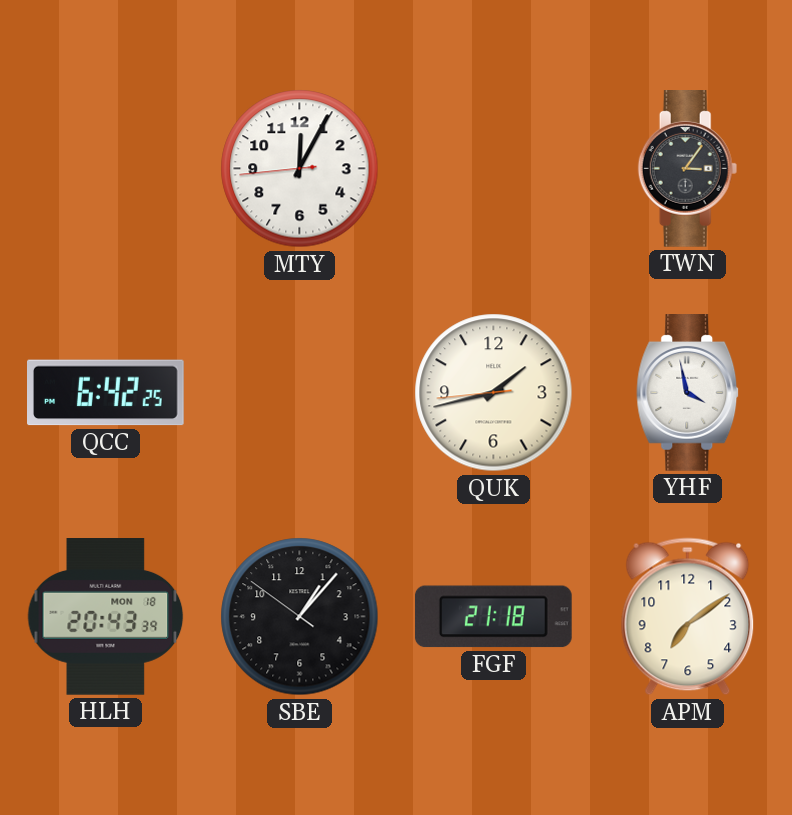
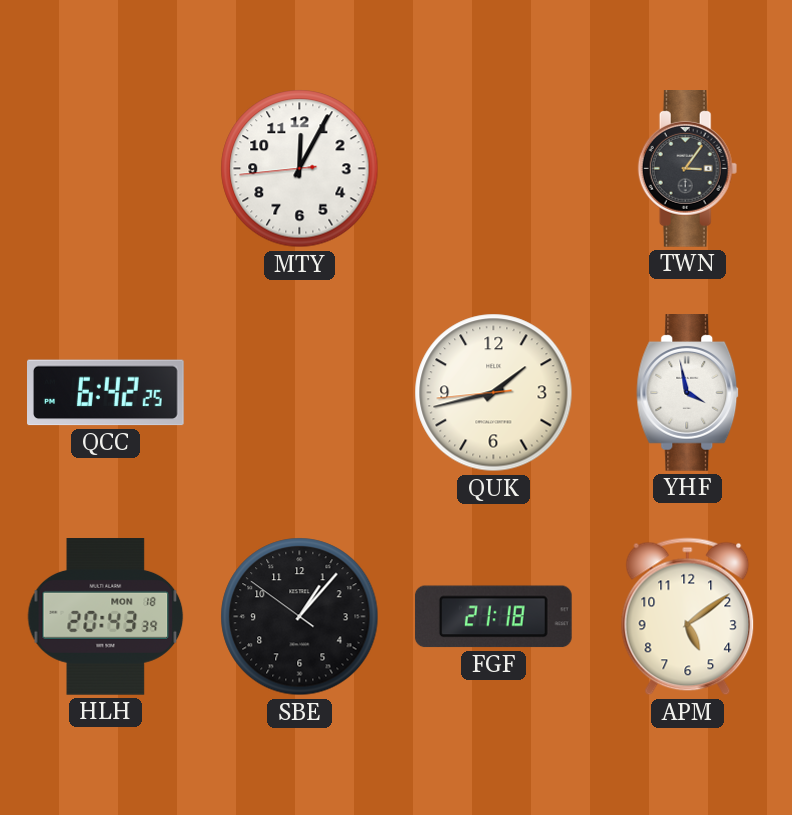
APM: 7:09 -> 5:09 (688, 617)
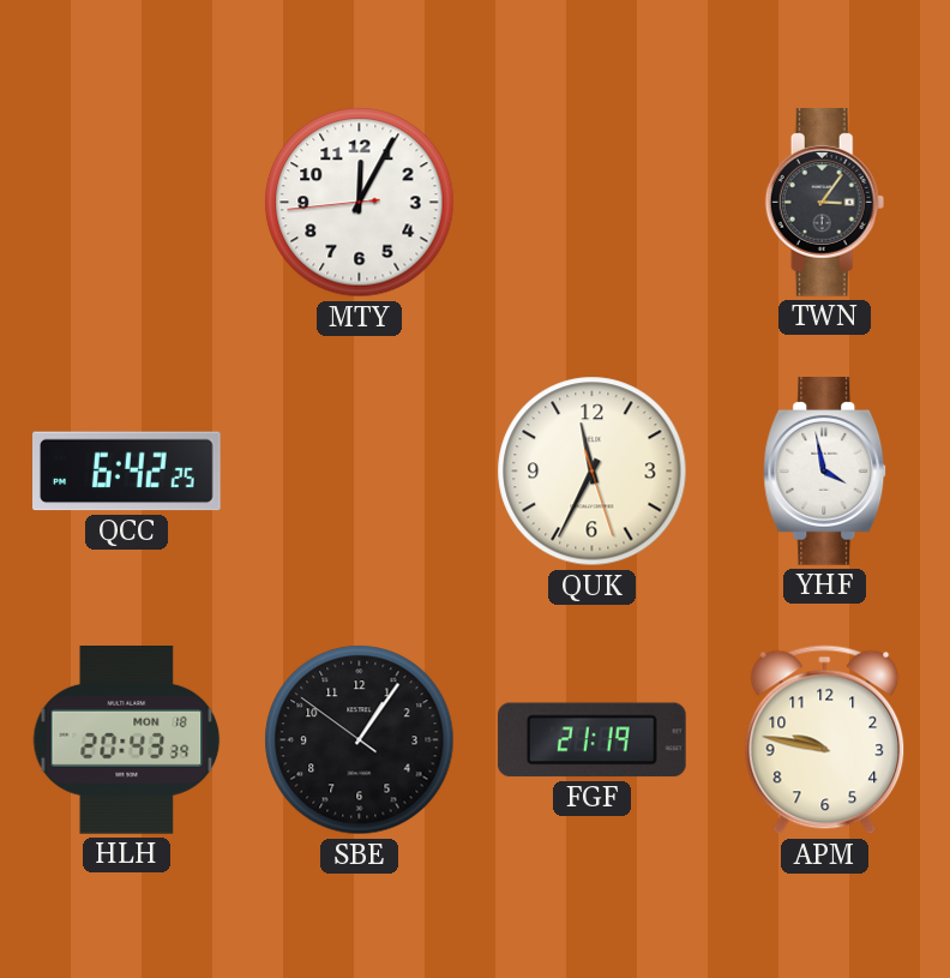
QUK: 1:42 -> 11:34 (593, 472)
SBE: 1:06 -> 1:05 (360, 740)
FGF: 21:18 -> 21:19 (591, 740)
APM: 5:09 -> 9:47 (825, 740)
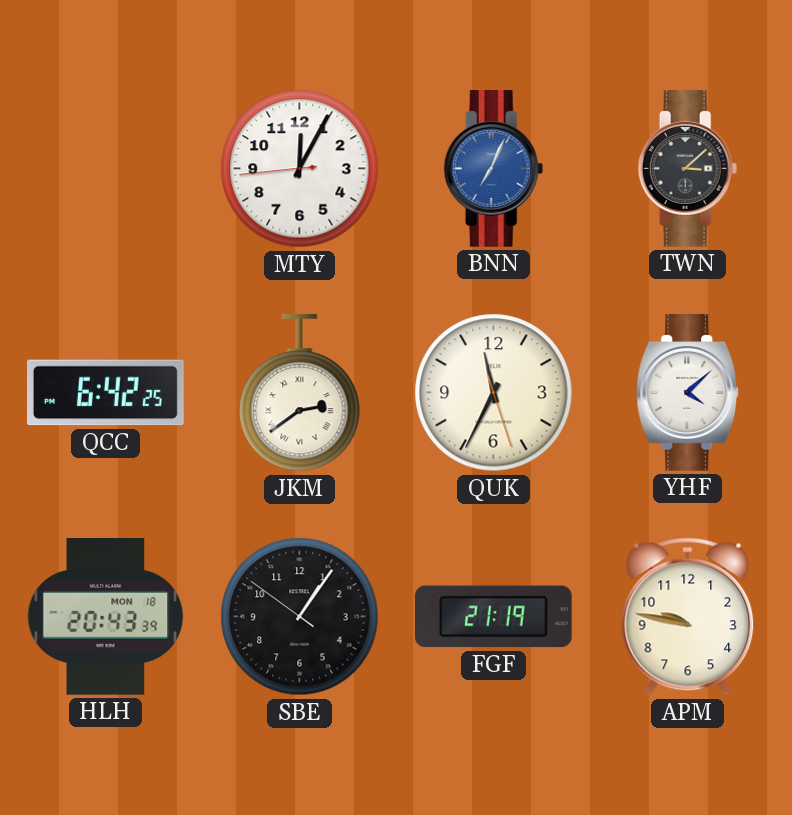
BNN: none -> 7:04 (494, 169)
TWN: 3:06 -> 3:08 (688, 169)
JKM: none -> 2:39 (300, 393)
YHF: 3:58 -> 4:08 (688, 393)
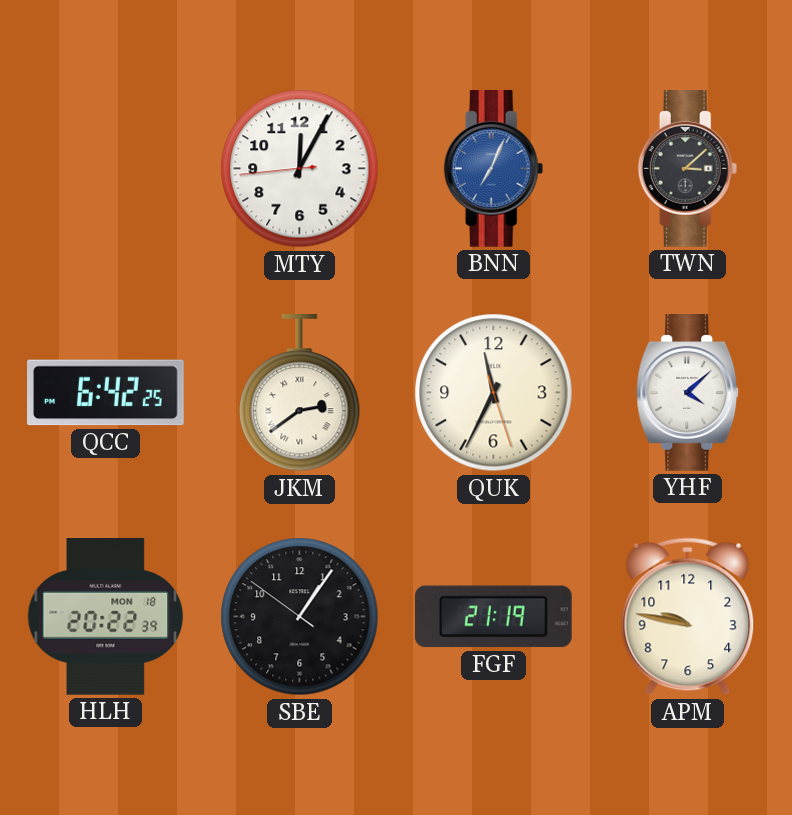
HLH: 20:43 -> 20:22 (106, 617)
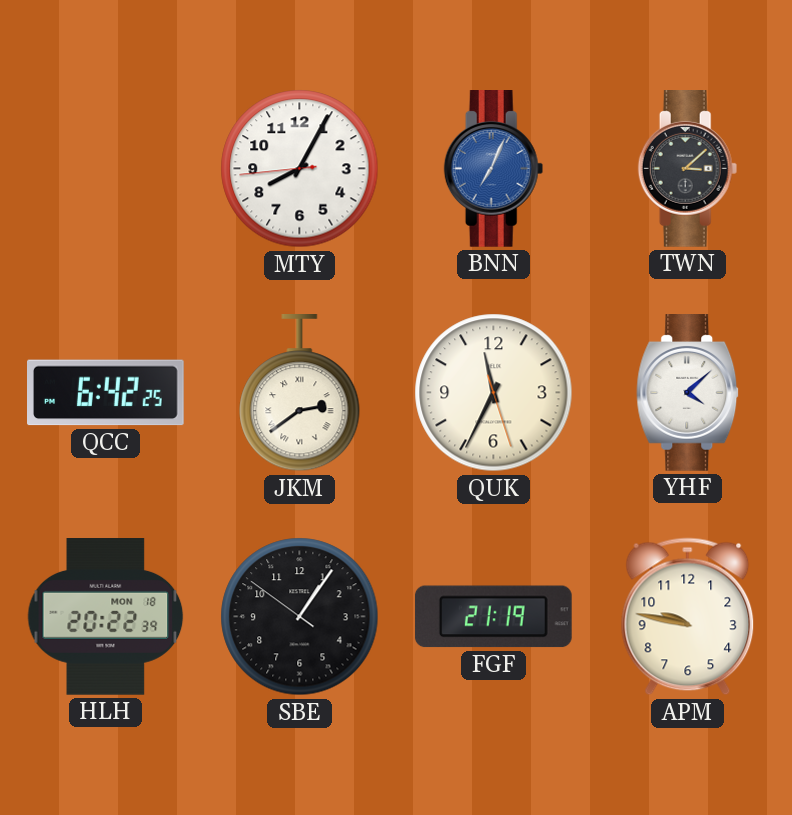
MTY: 12:04 -> 8:04 (300, 169)
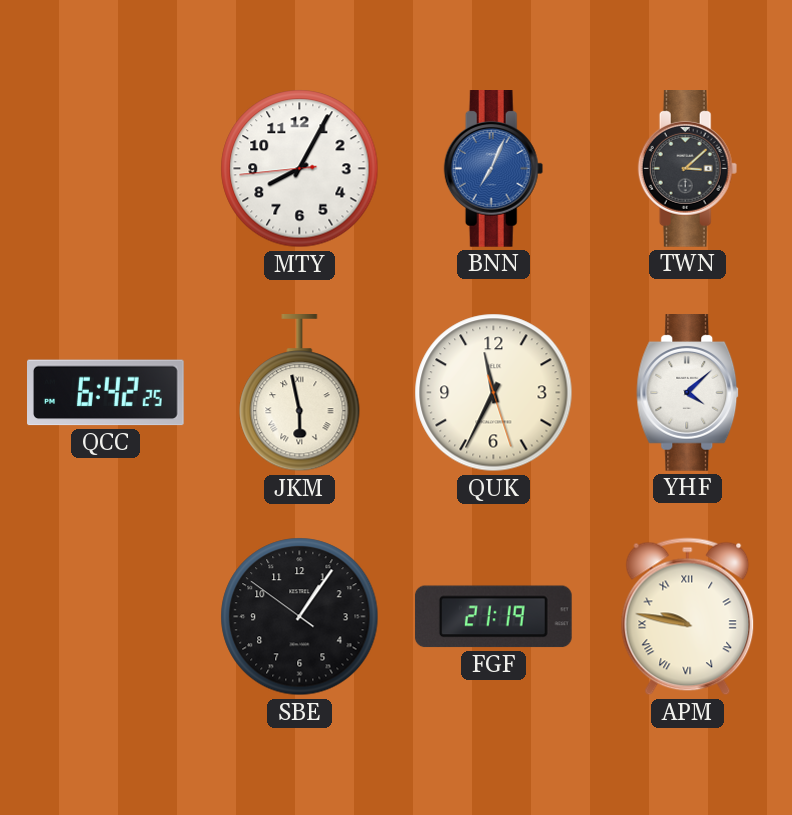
JKM: 2:39 -> 5:58 (300, 393)
HLH: 20:22 -> none (106, 617)
APM numerals: Arabic -> Roman (688, 617)
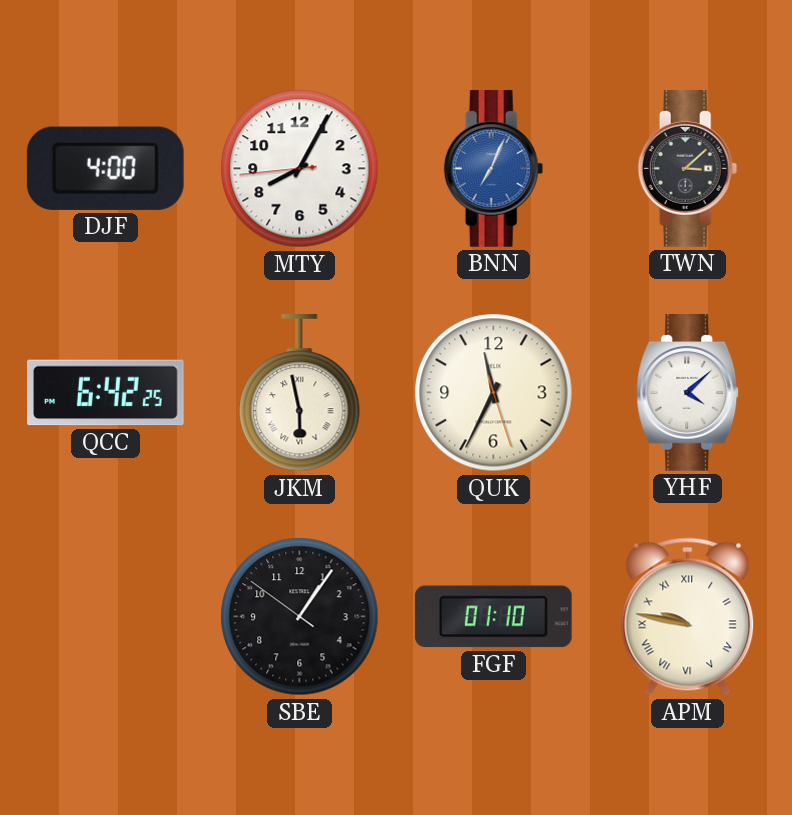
DJF: none -> 4:00 (105, 168)
FGF: 21:19 -> 01:10 (493, 617)
